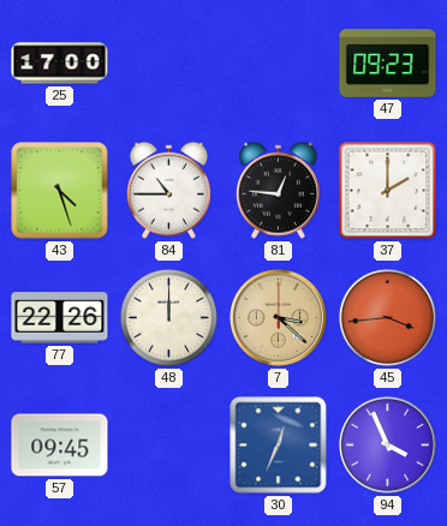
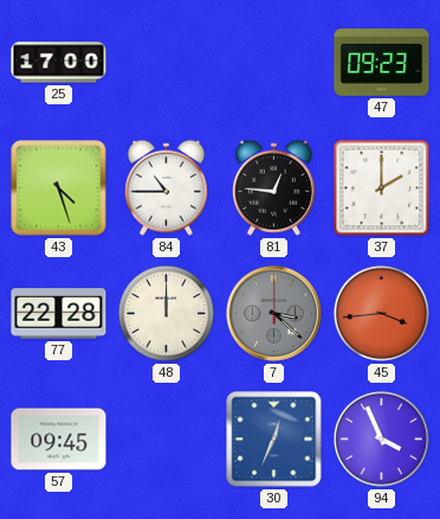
77: 22:26 -> 22:28 (59, 314)
7 dial: champagne -> grey (273, 313)
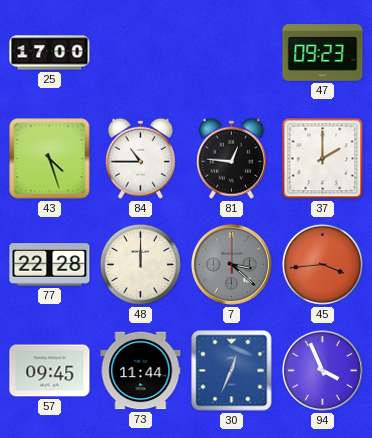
73: none -> 11:44 (141, 371)
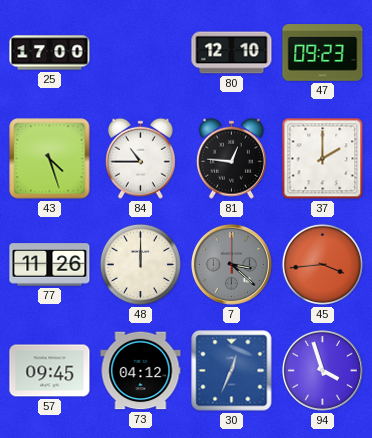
80: none -> 12:10 (232, 53)
77: 22:28 -> 11:26 (50, 265)
73: 11:44 -> 04:12 (141, 371)
94: 3:56 -> 3:57 (322, 370)
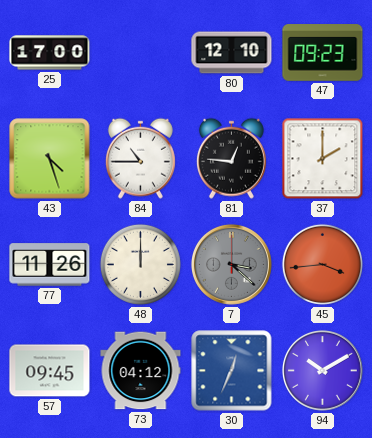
94: 3:57 -> 10:10 (322, 370)
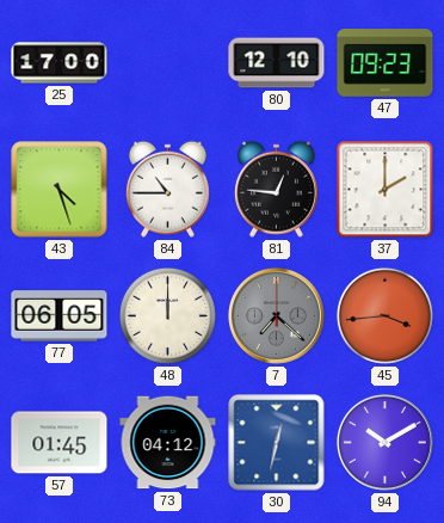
77: 11:26 -> 06:05 (60, 316)
7: 3:22 -> 7:22 (276, 315)
57: 09:45 -> 01:45 (60, 443)
30: 12:34 -> 12:32 (277, 443)
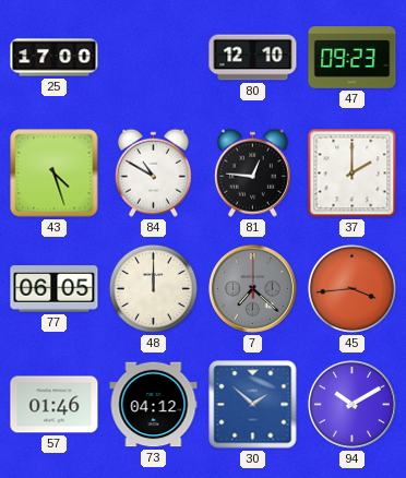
84: 10:45 -> 10:50 (153, 172)
57: 01:45 -> 01:46 (55, 405)
30: 12:32 -> 1:52 (253, 405)
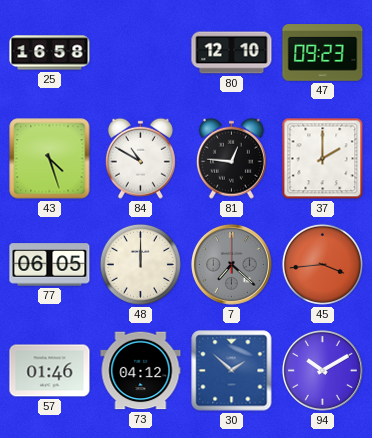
25: 17:00 -> 16:58 (50, 53)
